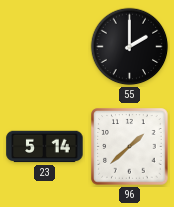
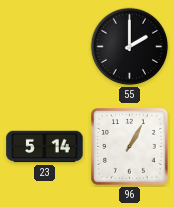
96: 1:38 -> 1:05 (130, 147)
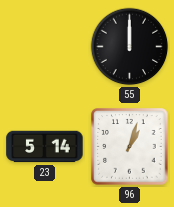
55: 2:00 -> 12:00 (130, 47)
96: 1:05 -> 1:03 (130, 147)
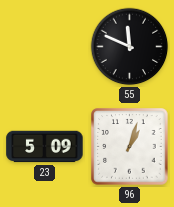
55: 12:00 -> 11:49 (130, 47)
23: 5:14 -> 5:09 (45, 147)
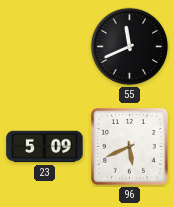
55: 11:49 -> 11:41 (130, 47)
96: 1:03 -> 5:41 (130, 147)
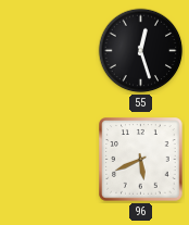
55: 11:41 -> 12:27 (141, 51)
23: 5:09 -> none (45, 147)
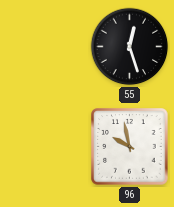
96: 5:41 -> 9:58 (130, 147)
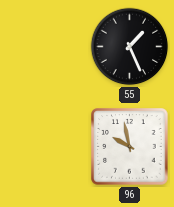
55: 12:27 -> 1:26 (130, 47)
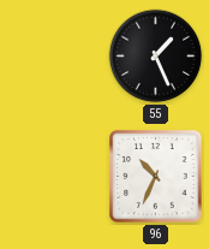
96: 9:58 -> 10:34 (156, 177)
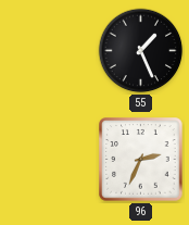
96: 10:34 -> 2:34 (141, 160)
